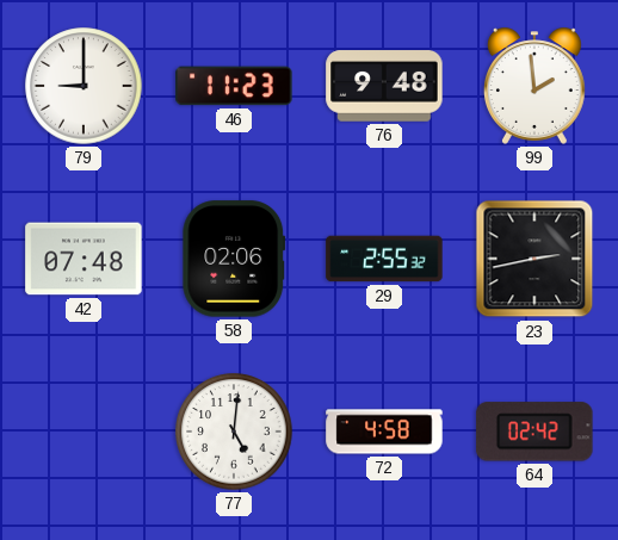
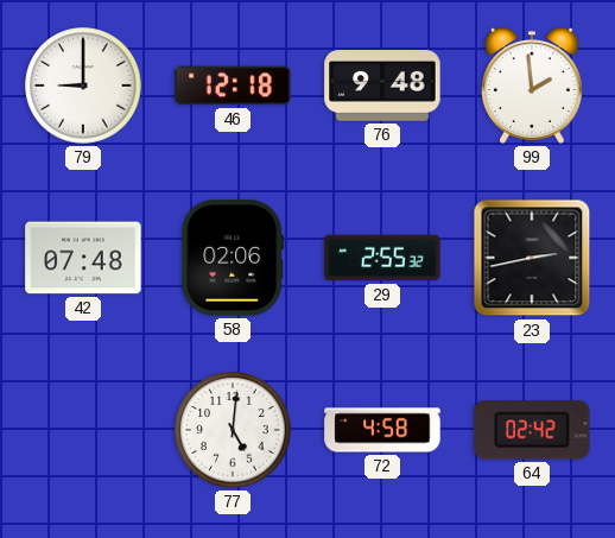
46: 11:23 -> 12:18 (233, 86)
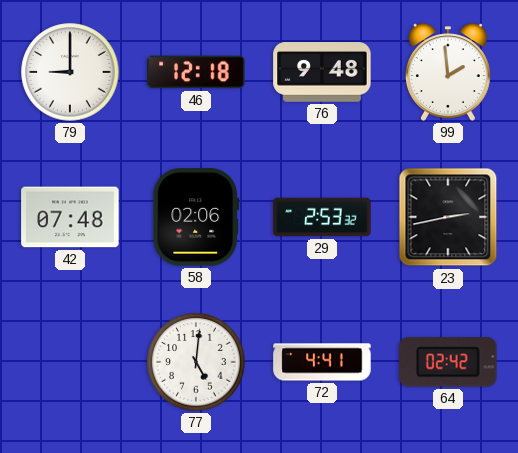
29: 2:55 -> 2:53 (322, 217)
72: 4:58 -> 4:41 (322, 362)
